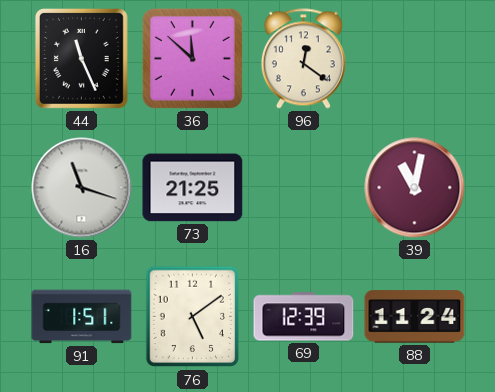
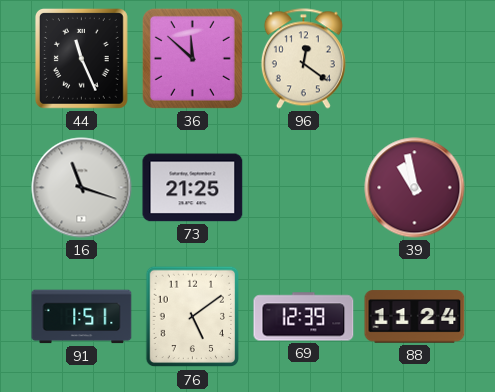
39: 11:02 -> 10:58 (415, 188)
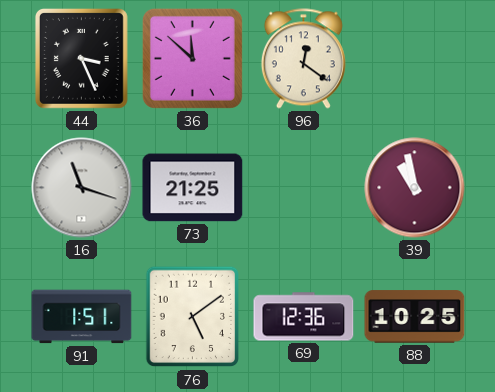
44: 11:26 -> 3:26 (81, 58)
69: 12:39 -> 12:36 (304, 317)
88: 11:24 -> 10:25 (415, 317)
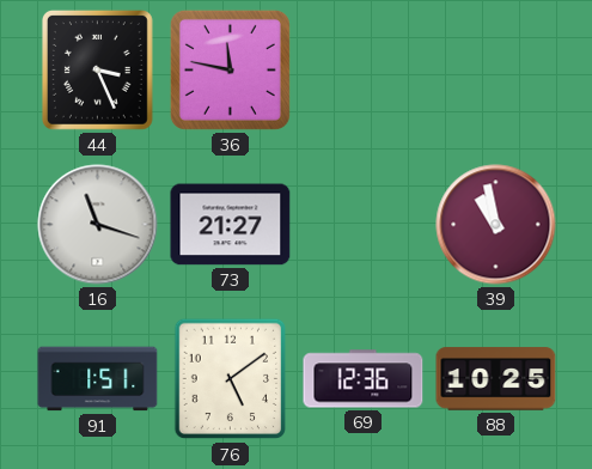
36: 11:52 -> 11:47 (230, 69)
96: 12:21 -> none (303, 59)
73: 21:25 -> 21:27 (231, 225)
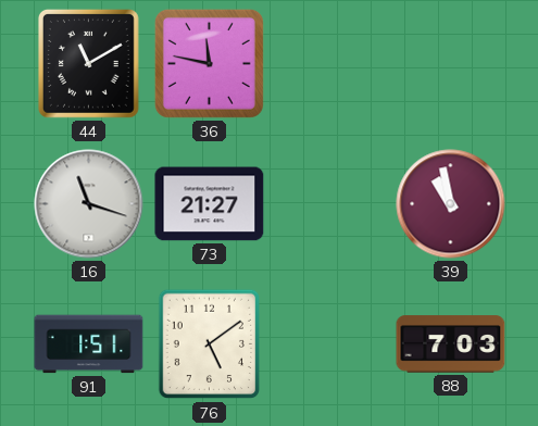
44: 3:26 -> 11:10 (88, 63)
69: 12:36 -> none (364, 379)
88: 10:25 -> 7:03 (451, 344)
